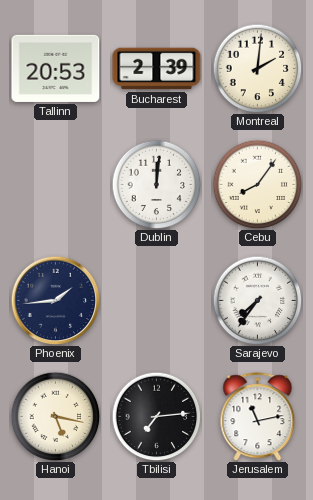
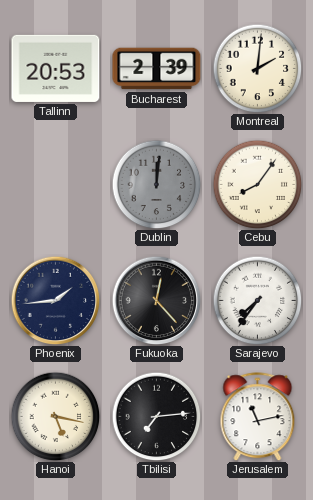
Dublin dial: white -> grey (156, 184)
Fukuoka: none -> 12:23 (156, 300)
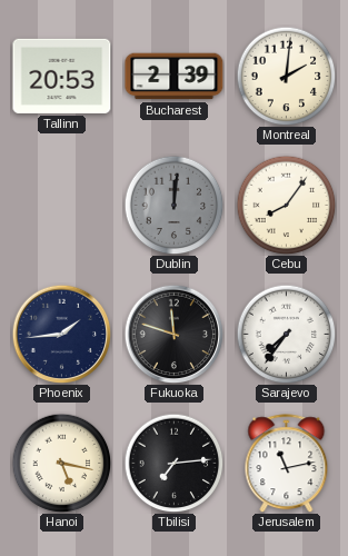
Fukuoka: 12:23 -> 11:48 (173, 334)
